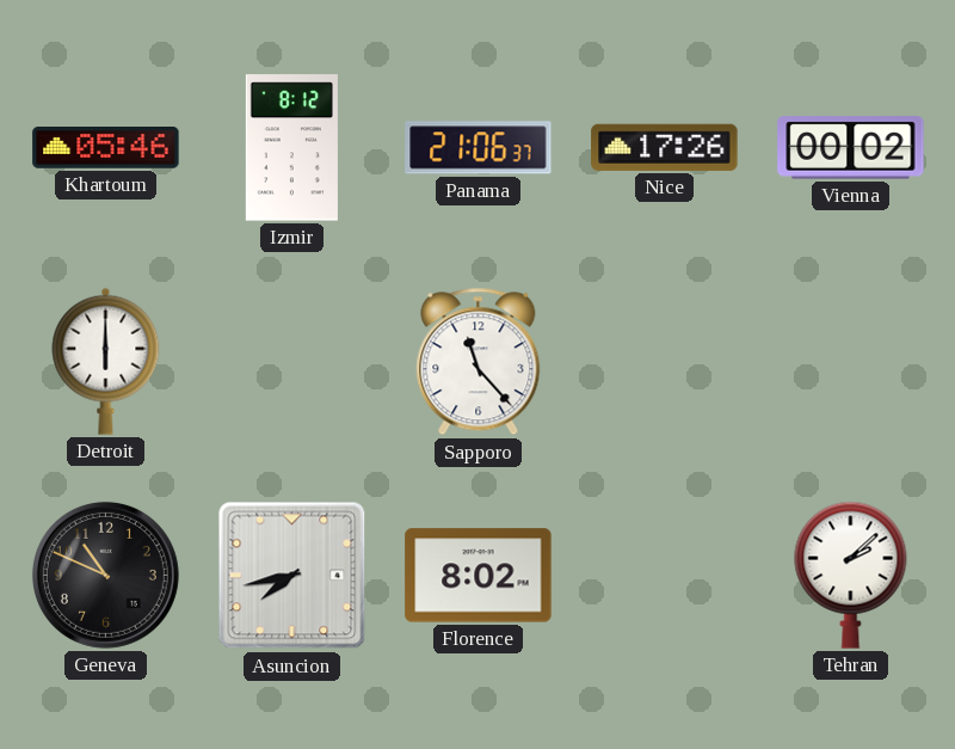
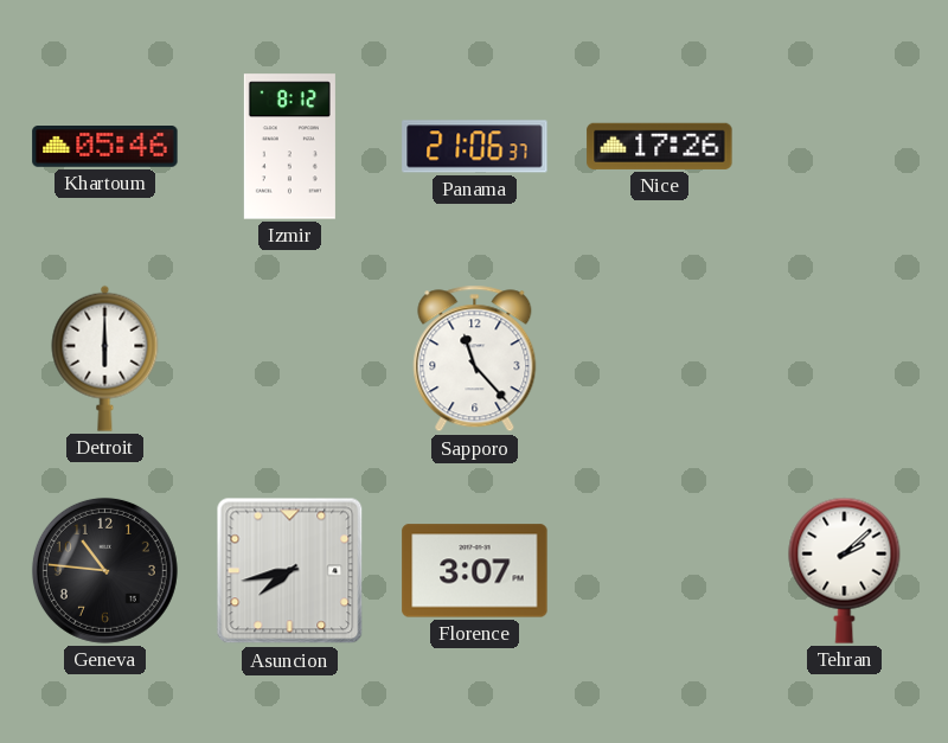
Vienna: 00:02 -> none (851, 148)
Geneva: 10:49 -> 10:46 (104, 570)
Florence: 8:02 -> 3:07 (475, 571)
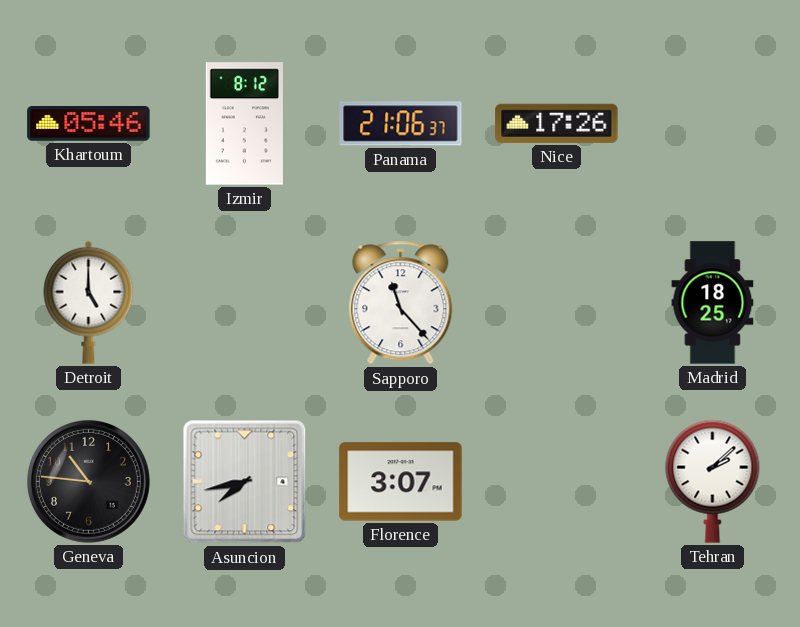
Detroit: 6:00 -> 5:00 (89, 302)
Madrid: none -> 18:25 (713, 303)
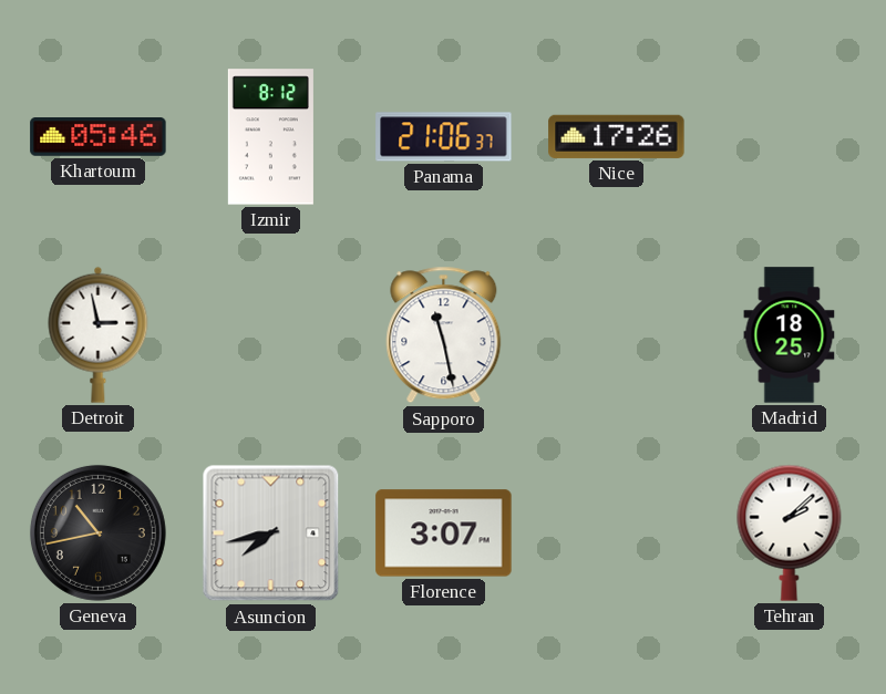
Detroit: 5:00 -> 2:58 (99, 334)
Sapporo: 11:23 -> 11:28 (444, 335)
Geneva: 10:46 -> 10:43 (97, 532)
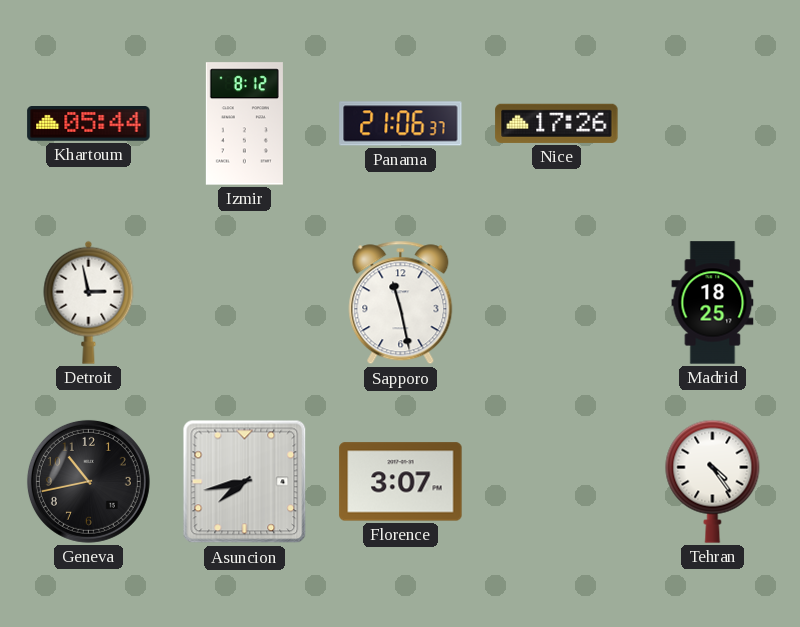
Khartoum: 05:46 -> 05:44 (89, 124)
Tehran: 2:08 -> 4:24 (713, 481)
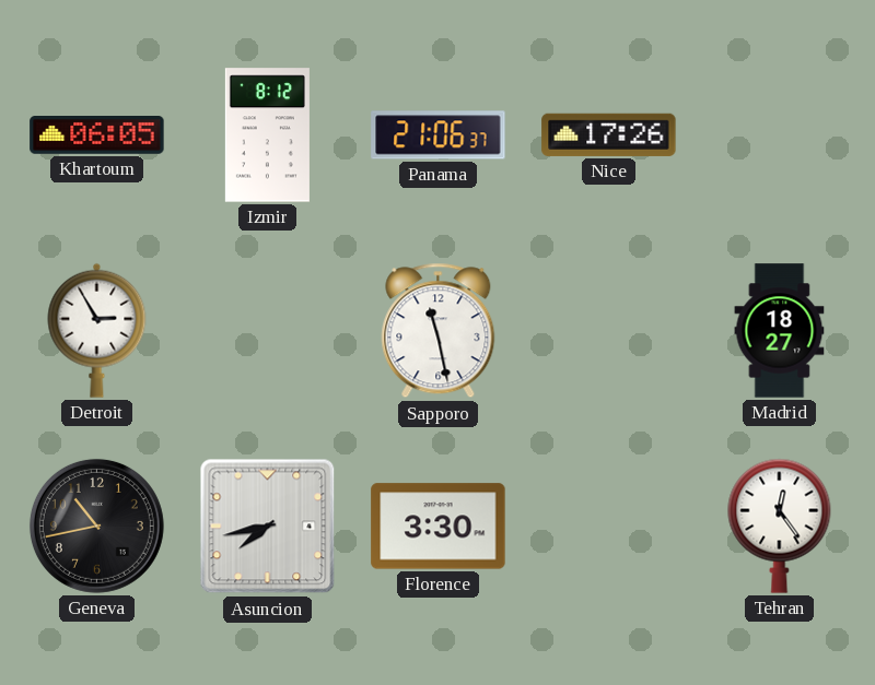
Khartoum: 05:44 -> 06:05 (97, 135)
Detroit: 2:58 -> 2:55 (97, 330)
Madrid: 18:25 -> 18:27 (780, 331)
Florence: 3:07 -> 3:30 (439, 527)
Tehran: 4:24 -> 12:24 (780, 525)
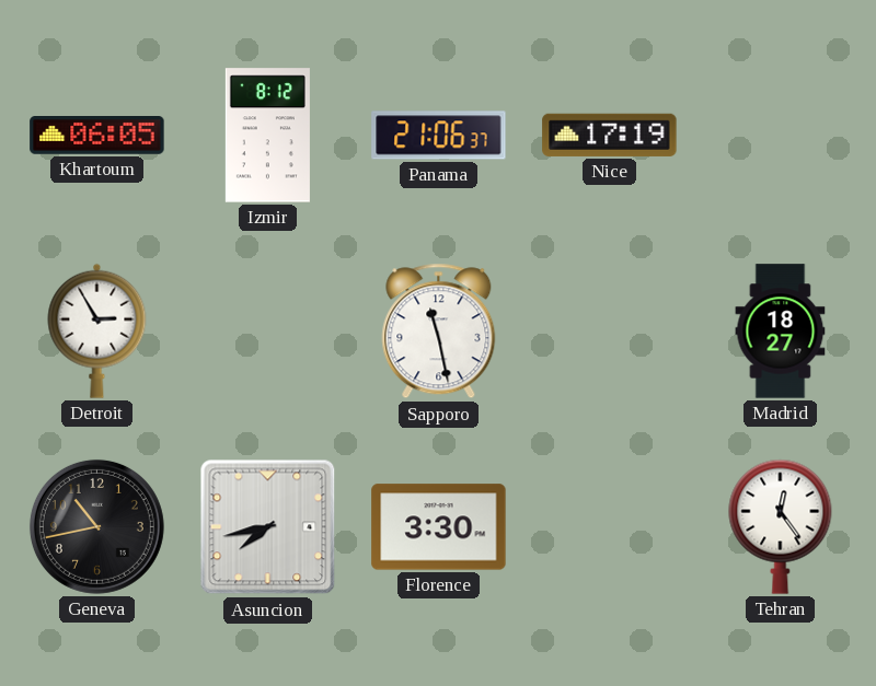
Nice: 17:26 -> 17:19 (610, 135)
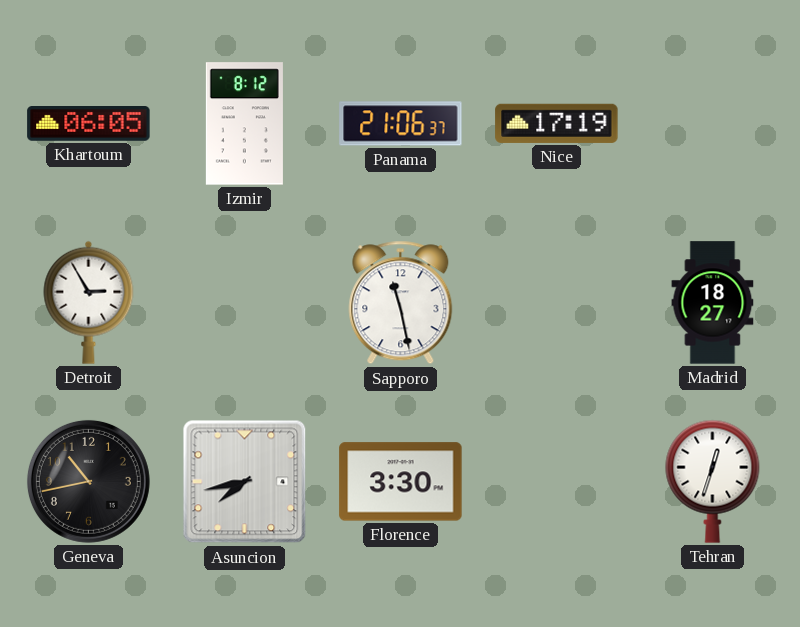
Tehran: 12:24 -> 12:33 (713, 481)
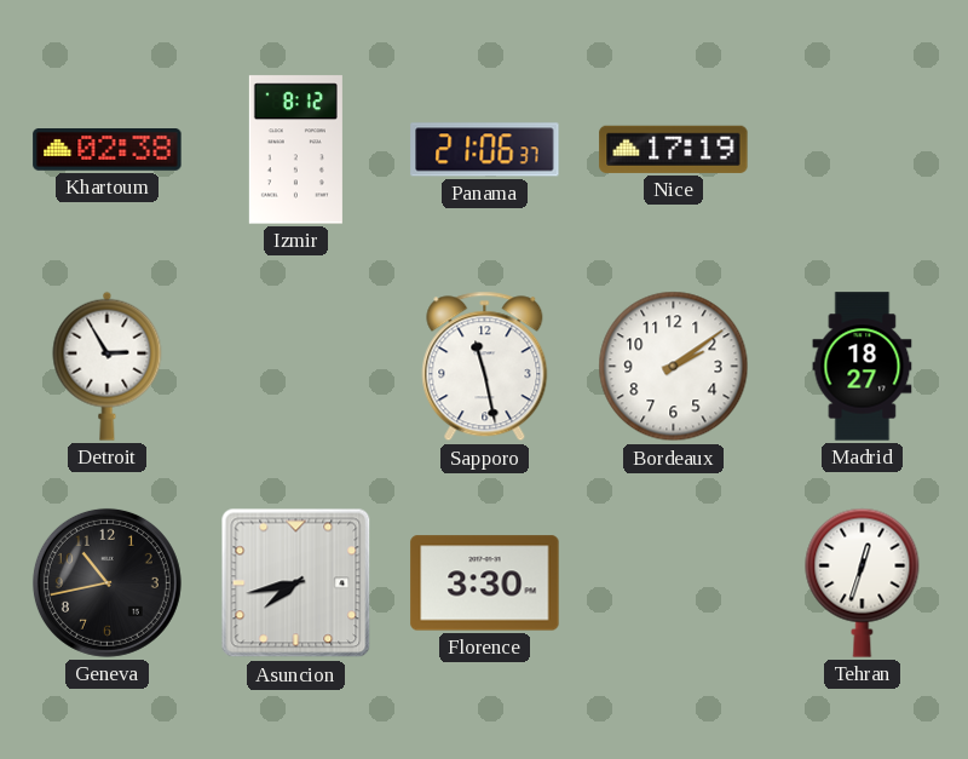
Khartoum: 06:05 -> 02:38 (108, 150)
Bordeaux: none -> 2:09 (674, 367)
